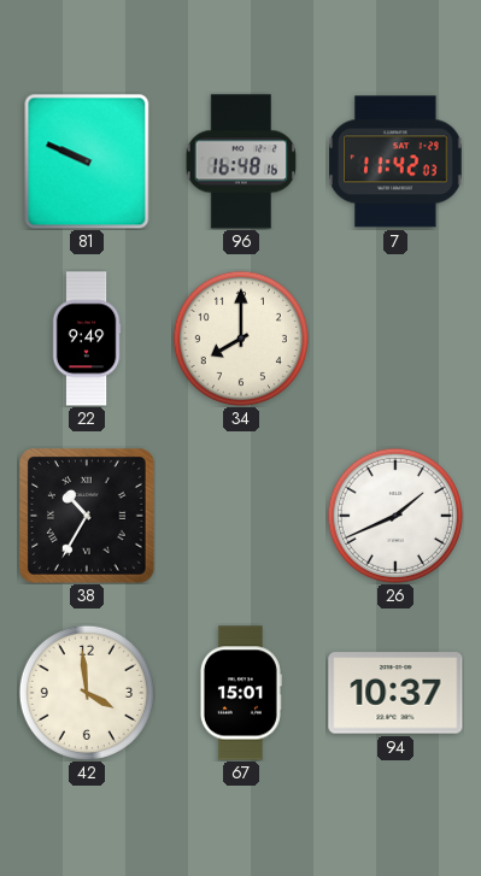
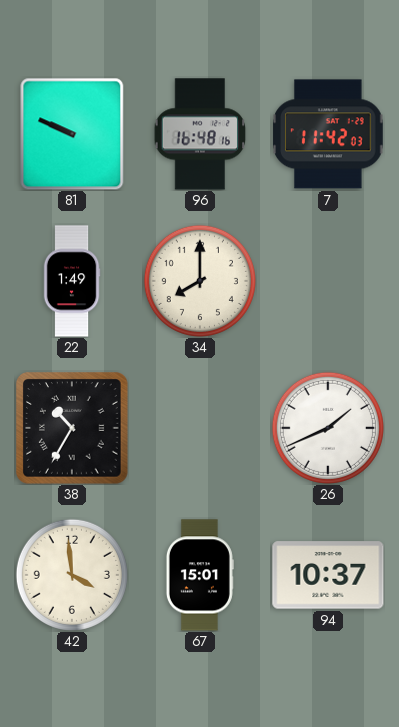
22: 9:49 -> 1:49 (72, 281)
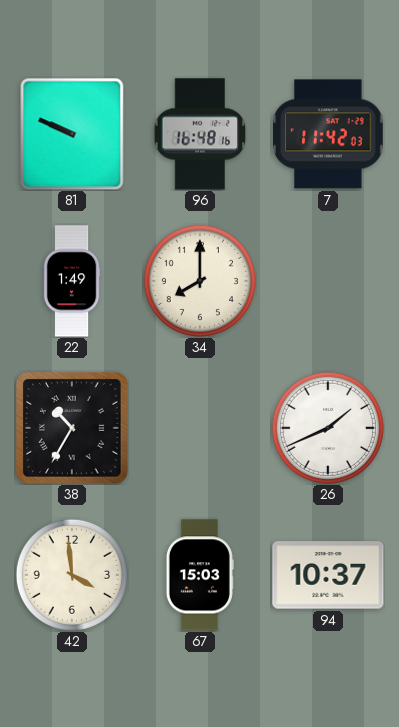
67: 15:01 -> 15:03 (200, 575)
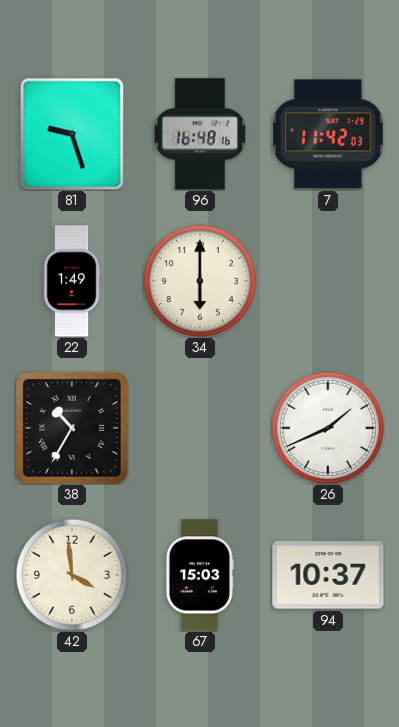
81: 9:49 -> 9:27 (72, 134)
34: 8:00 -> 6:00 (200, 281)
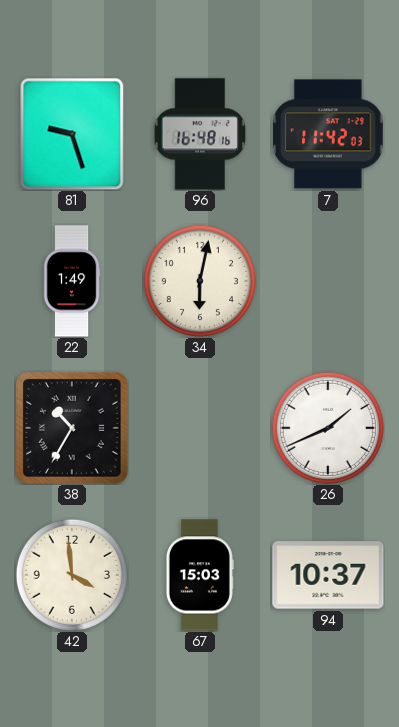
34: 6:00 -> 6:02 (200, 281)
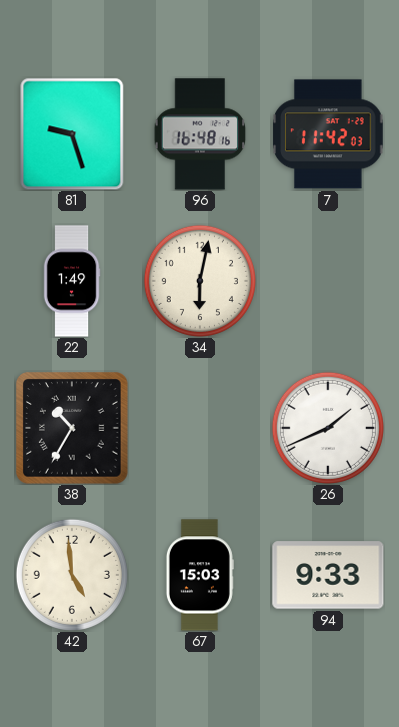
42: 3:59 -> 4:59 (72, 575)
94: 10:37 -> 9:33 (328, 575)
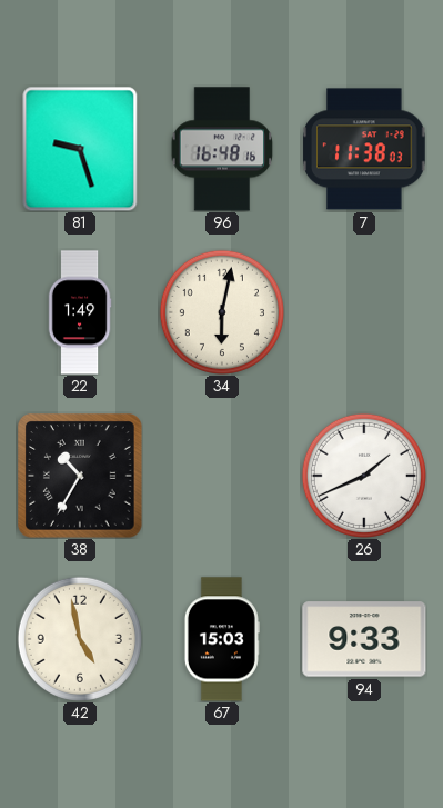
7: 11:42 -> 11:38 (364, 149)
42: 4:59 -> 4:58 (80, 639)
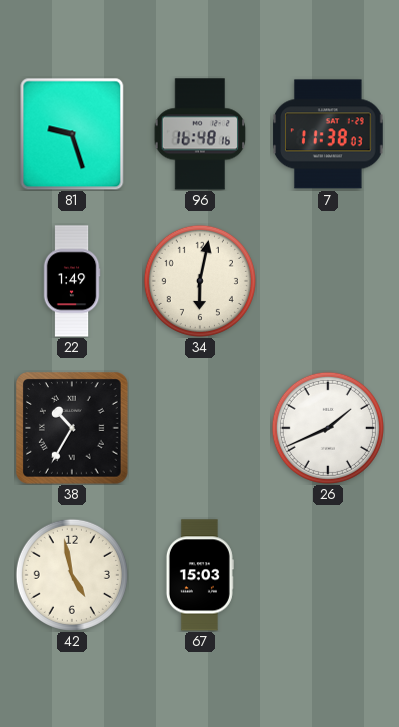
94: 9:33 -> none (364, 639)
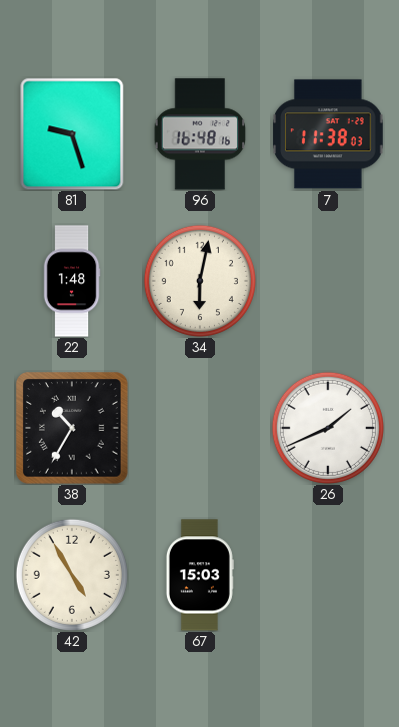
22: 1:49 -> 1:48 (72, 281)
42: 4:58 -> 4:55 (72, 575)
